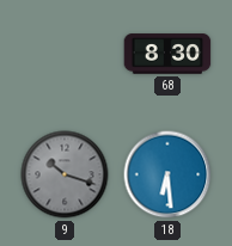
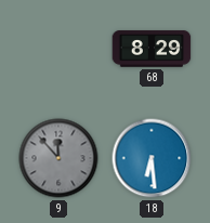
68: 8:30 -> 8:29 (152, 49)
9: 10:18 -> 11:53 (58, 158)
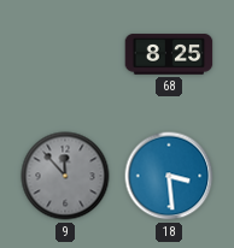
68: 8:29 -> 8:25 (169, 54)
18: 6:29 -> 3:29 (169, 176)
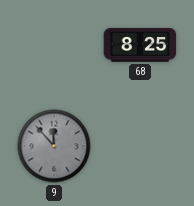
18: 3:29 -> none (169, 176)
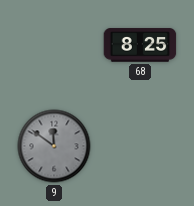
9: 11:53 -> 11:51 (54, 146)
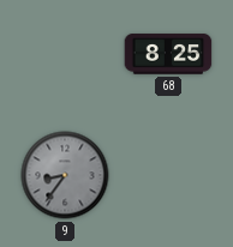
9: 11:51 -> 8:36 (65, 175)
